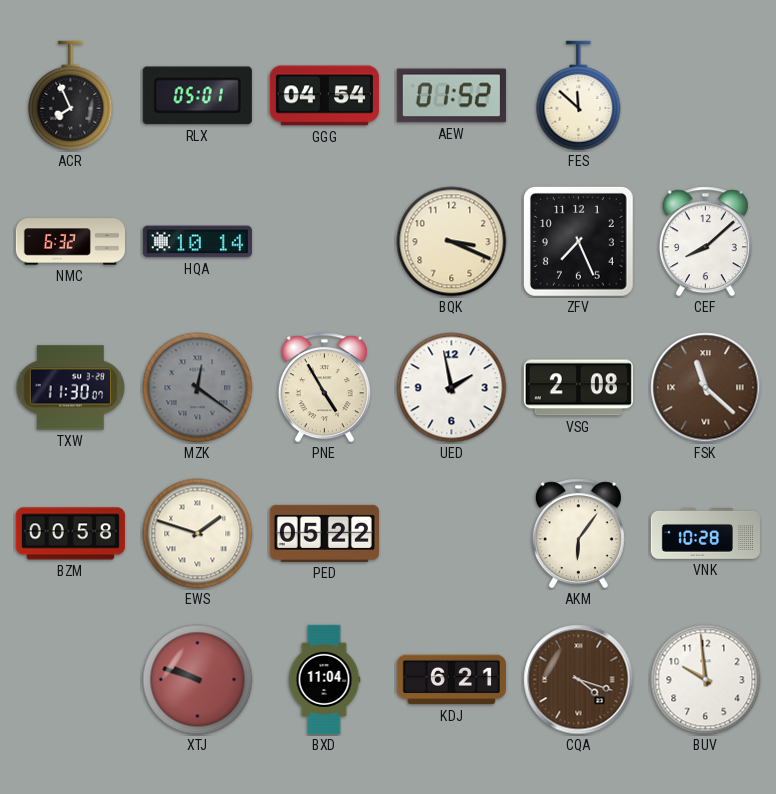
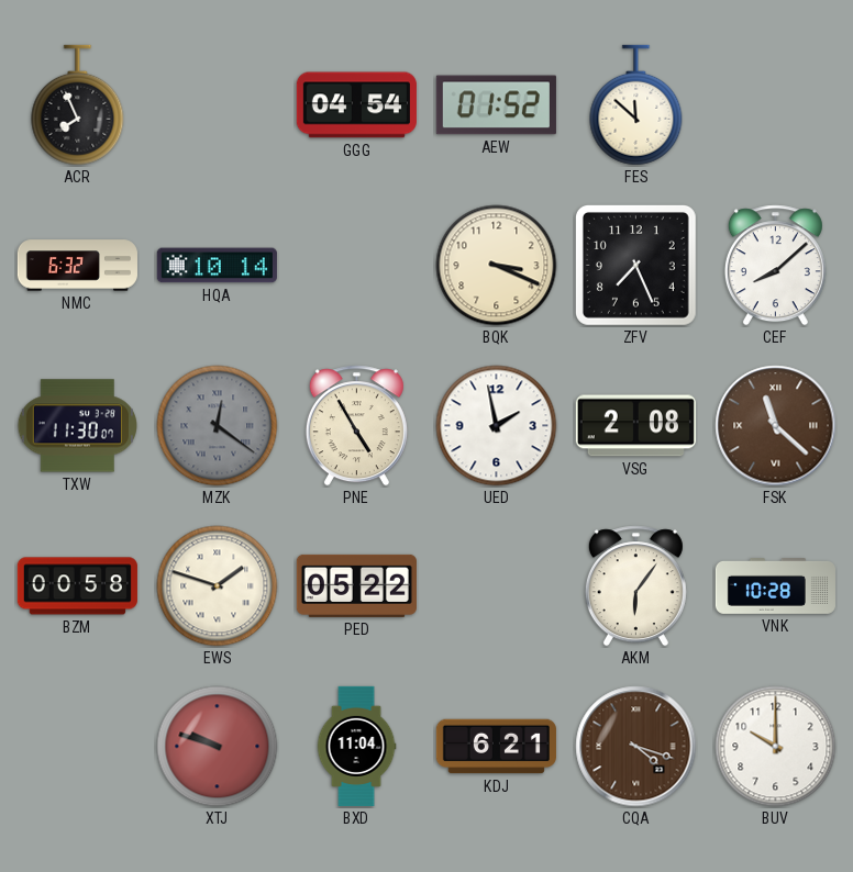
RLX: 05:01 -> none (197, 96)
BUV: 9:59 -> 10:00 (776, 747)
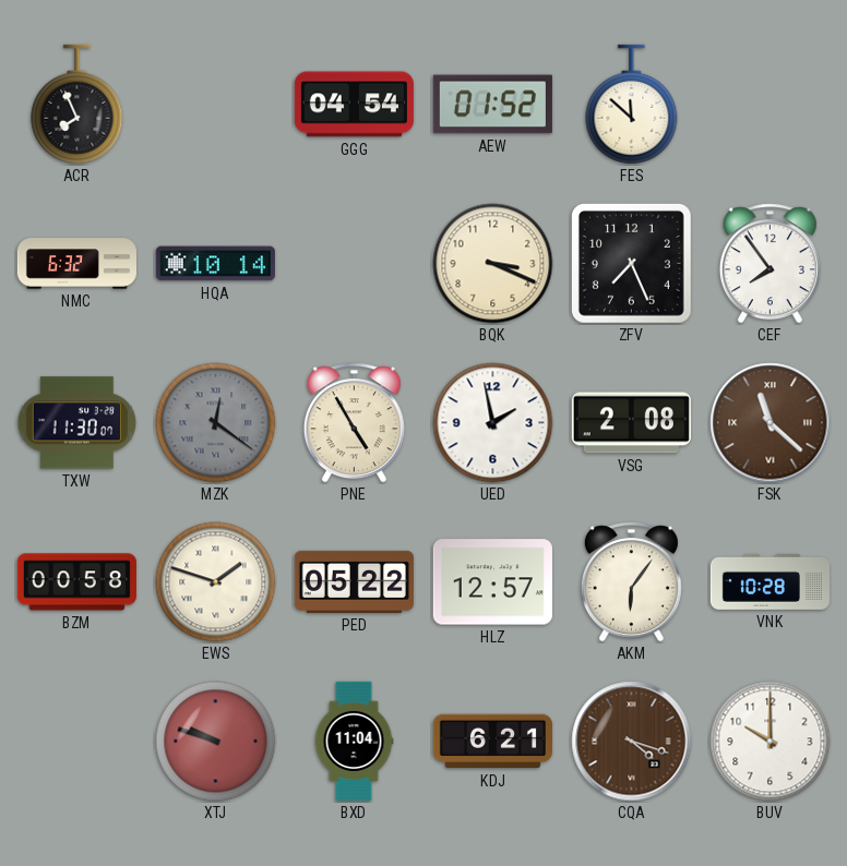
CEF: 8:08 -> 7:54 (770, 264)
HLZ: none -> 12:57 (492, 582)
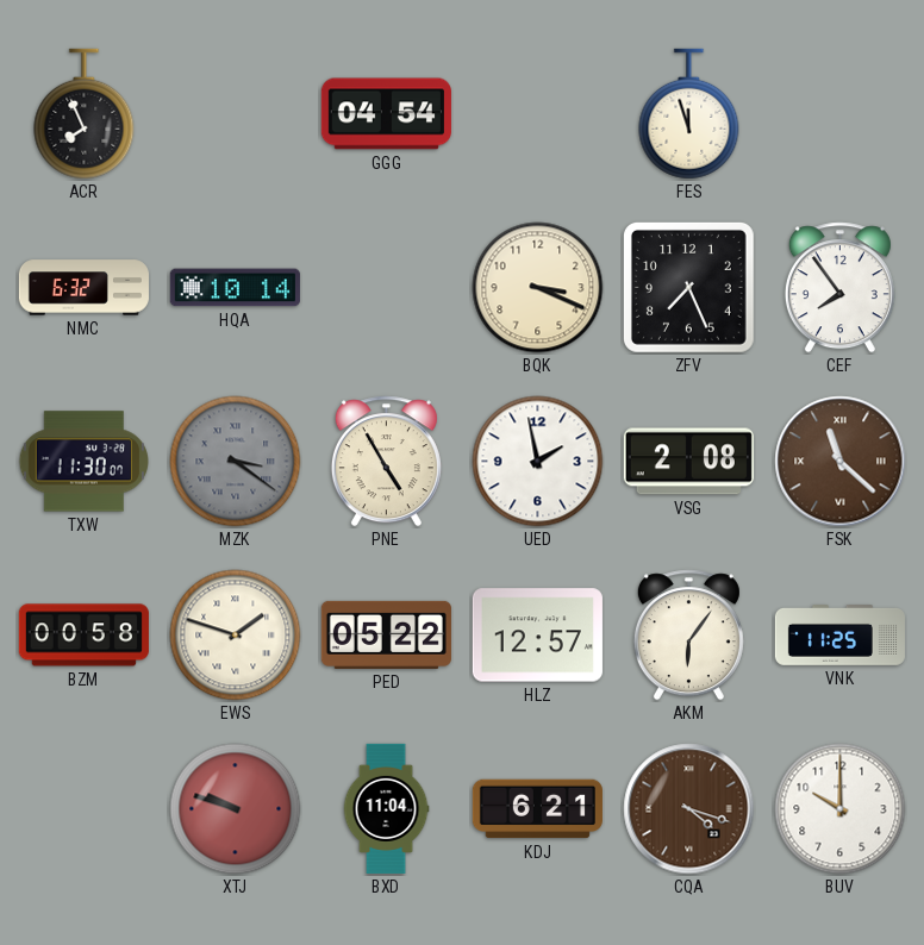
AEW: 01:52 -> none (492, 105)
FES: 11:52 -> 11:57 (689, 114)
MZK: 12:21 -> 3:21 (236, 462)
VNK: 10:28 -> 11:25 (839, 636)
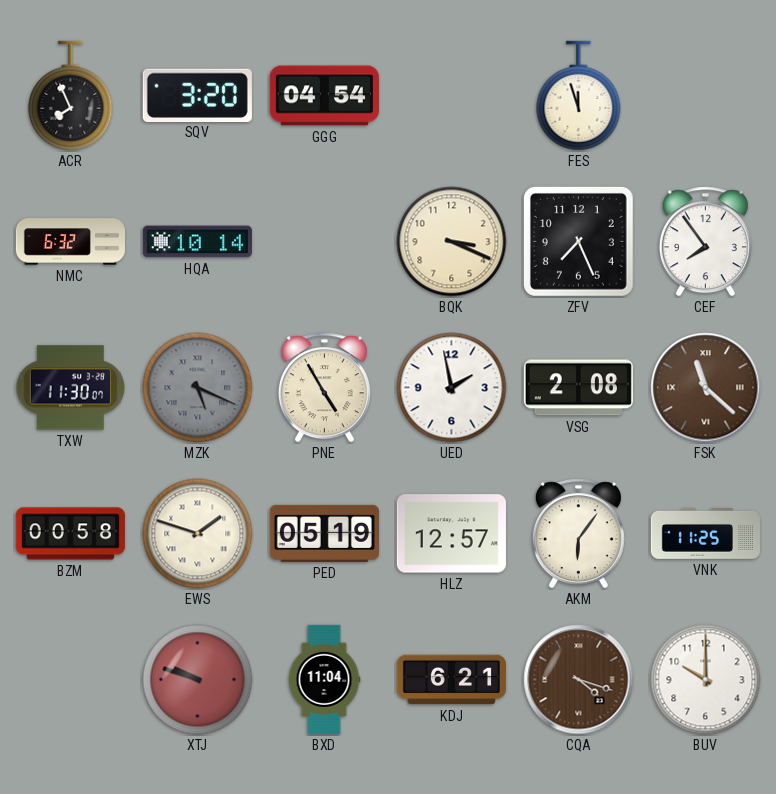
SQV: none -> 3:20 (197, 95)
MZK: 3:21 -> 5:19 (198, 388)
PED: 05:22 -> 05:19 (324, 533)
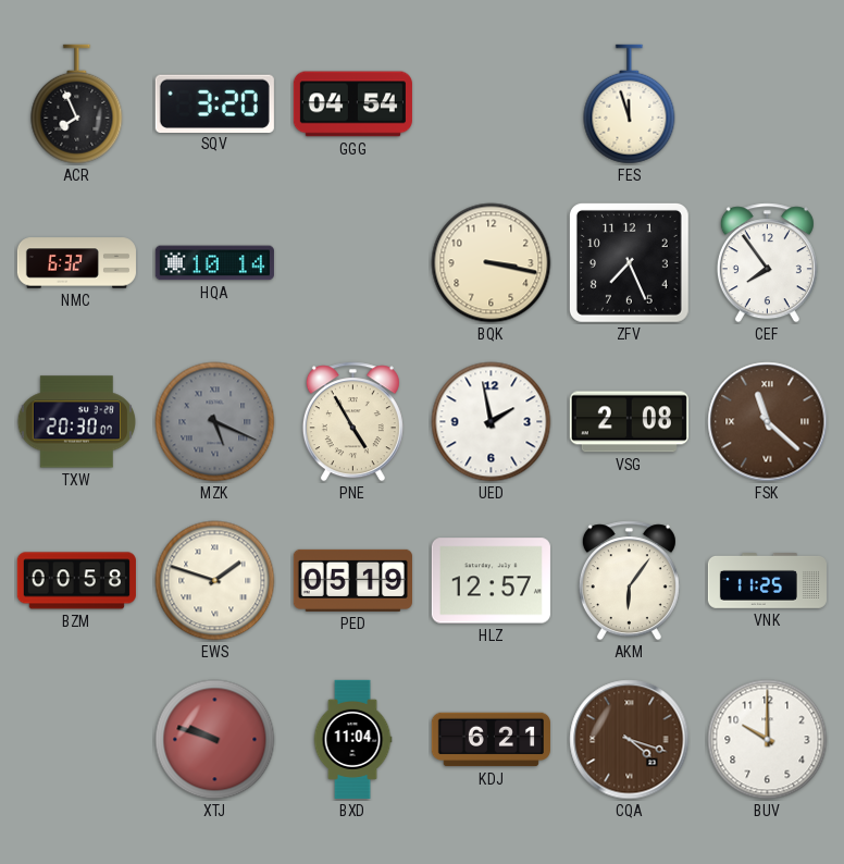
BQK: 3:19 -> 3:17 (492, 263)
TXW: 11:30 -> 20:30 (77, 422)
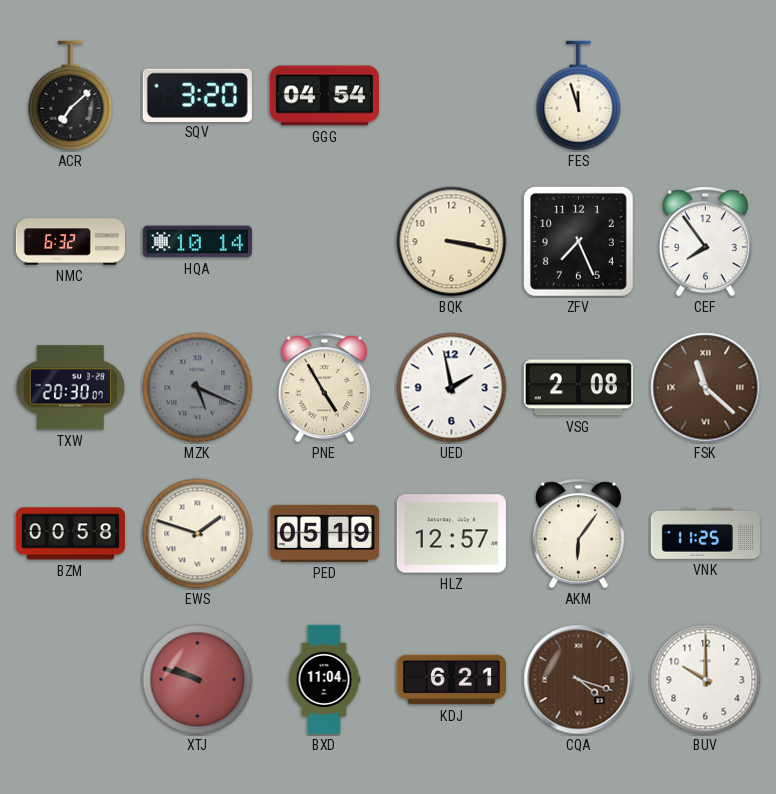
ACR: 7:56 -> 7:08 (71, 96)
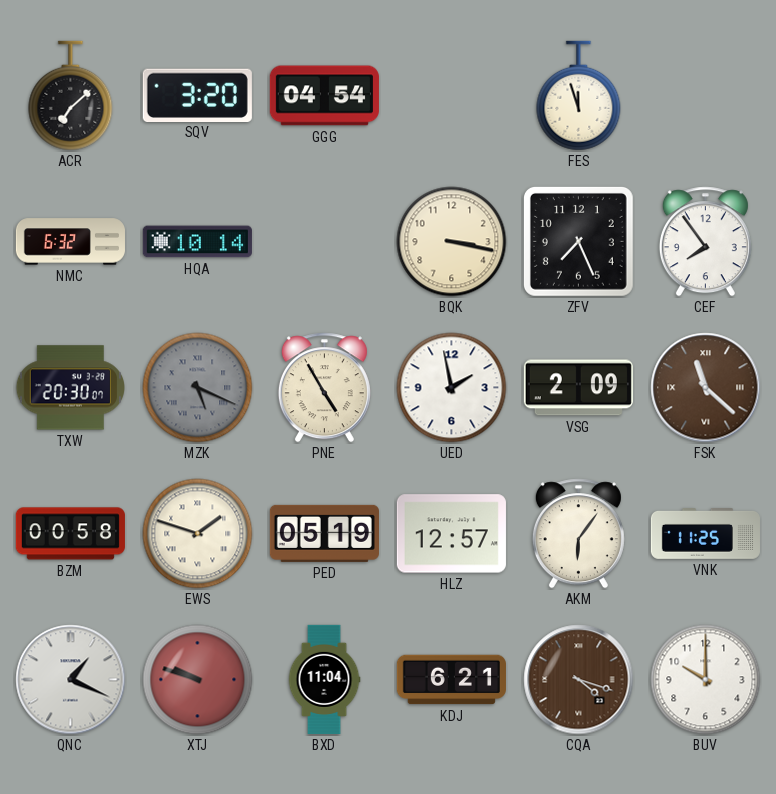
VSG: 2:08 -> 2:09 (578, 388)
QNC: none -> 1:19 (71, 680)
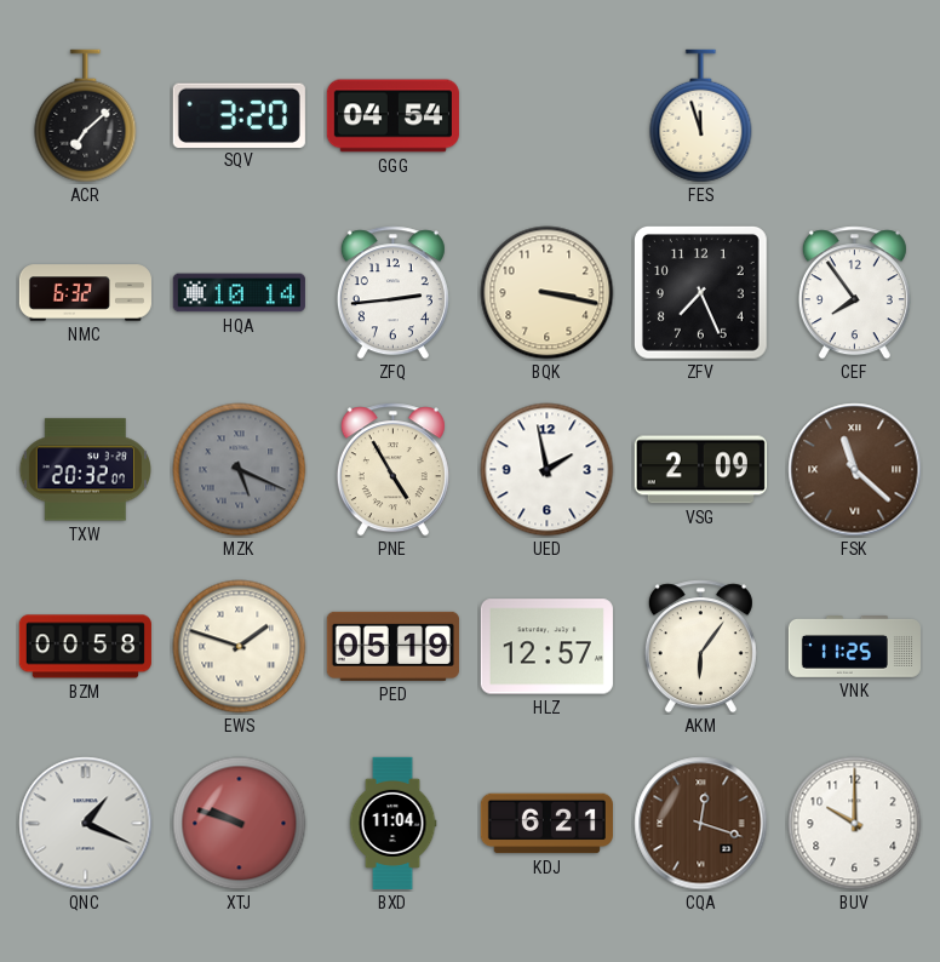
ZFQ: none -> 2:44 (392, 293)
TXW: 20:30 -> 20:32 (86, 470)
CQA: 4:18 -> 12:18 (701, 824)
